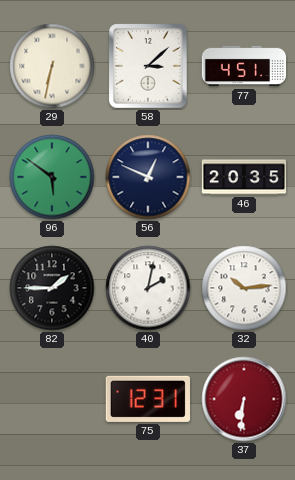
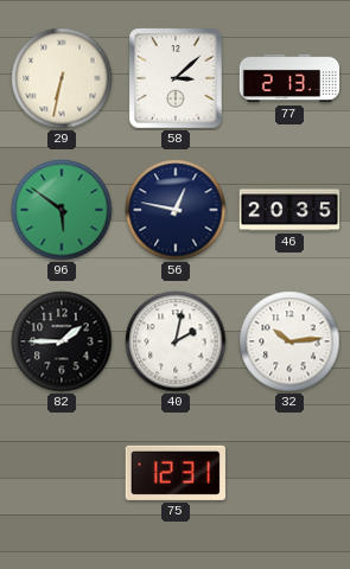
77: 4:51 -> 2:13 (289, 78)
56: 12:49 -> 12:47 (176, 210)
37: 6:31 -> none (244, 399)
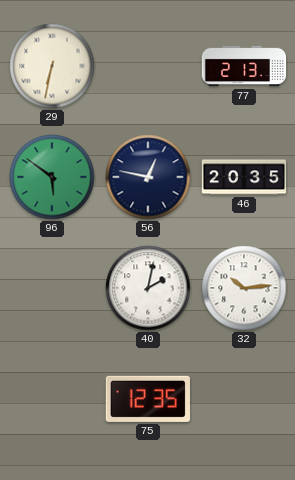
58: 3:08 -> none (177, 78)
82: 1:45 -> none (62, 341)
75: 12:31 -> 12:35 (148, 399)
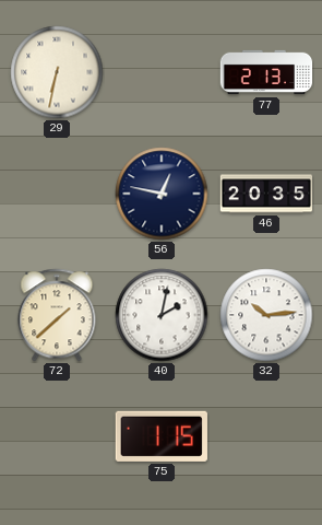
96: 5:51 -> none (52, 177)
72: none -> 1:38 (57, 315)
75: 12:35 -> 1:15 (162, 436)
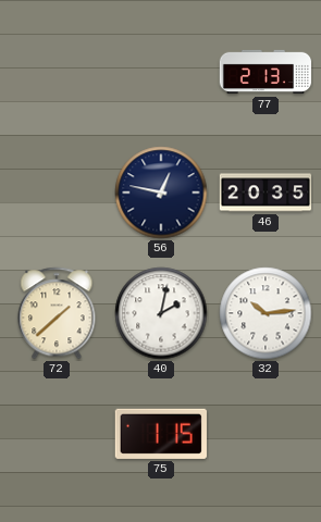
29: 6:32 -> none (57, 72)
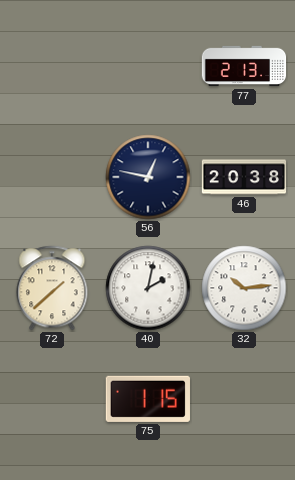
46: 20:35 -> 20:38 (244, 177)
